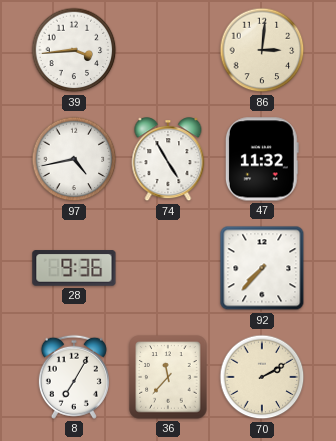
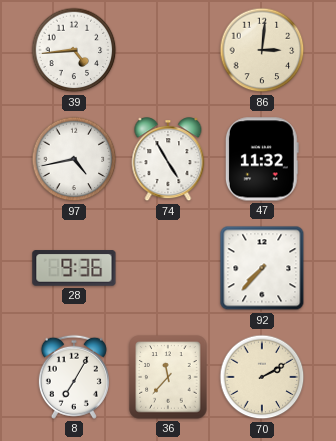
39: 3:44 -> 4:44 (74, 50)
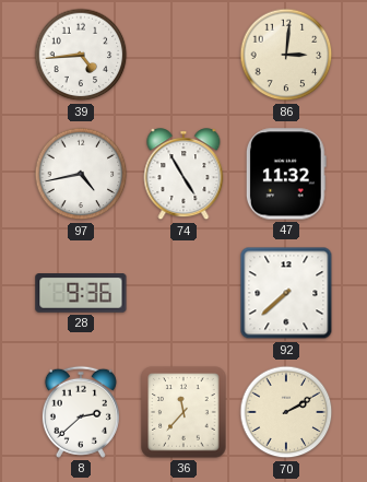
92: 7:37 -> 7:38 (286, 293)
8: 7:05 -> 2:38 (81, 412)
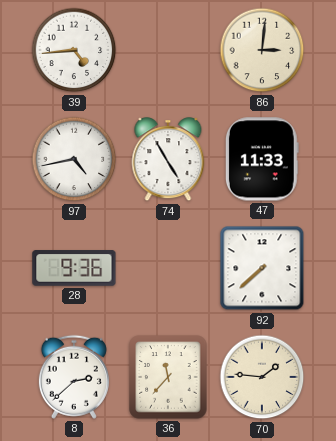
47: 11:32 -> 11:33 (262, 159)
70: 2:10 -> 1:46 (262, 377)
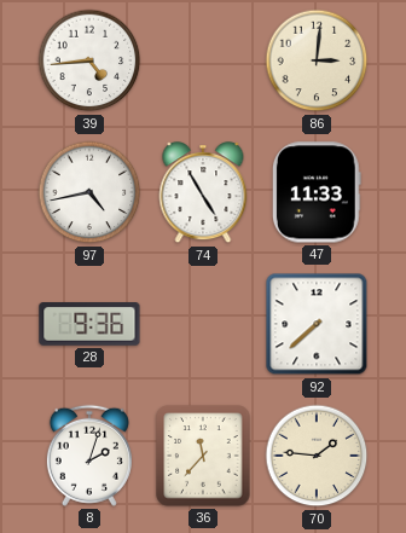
8: 2:38 -> 2:03 (89, 456)
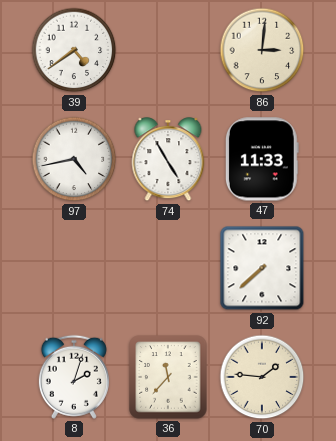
39: 4:44 -> 4:39 (74, 50)
28: 9:36 -> none (89, 324)
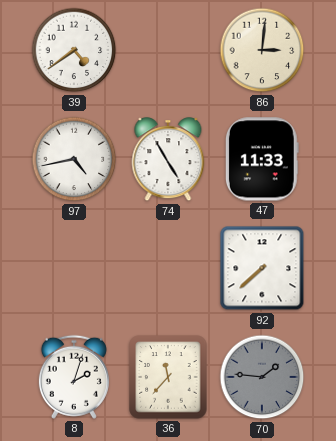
70 dial: cream -> grey (262, 377)
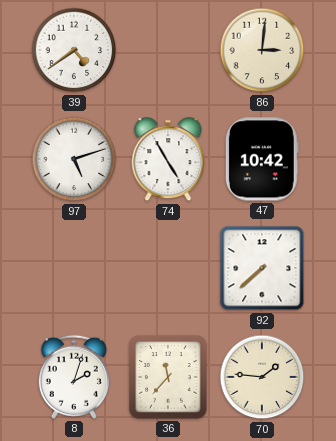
97: 4:43 -> 5:12 (74, 159)
47: 11:33 -> 10:42 (262, 159)
70 dial: grey -> cream (262, 377)
